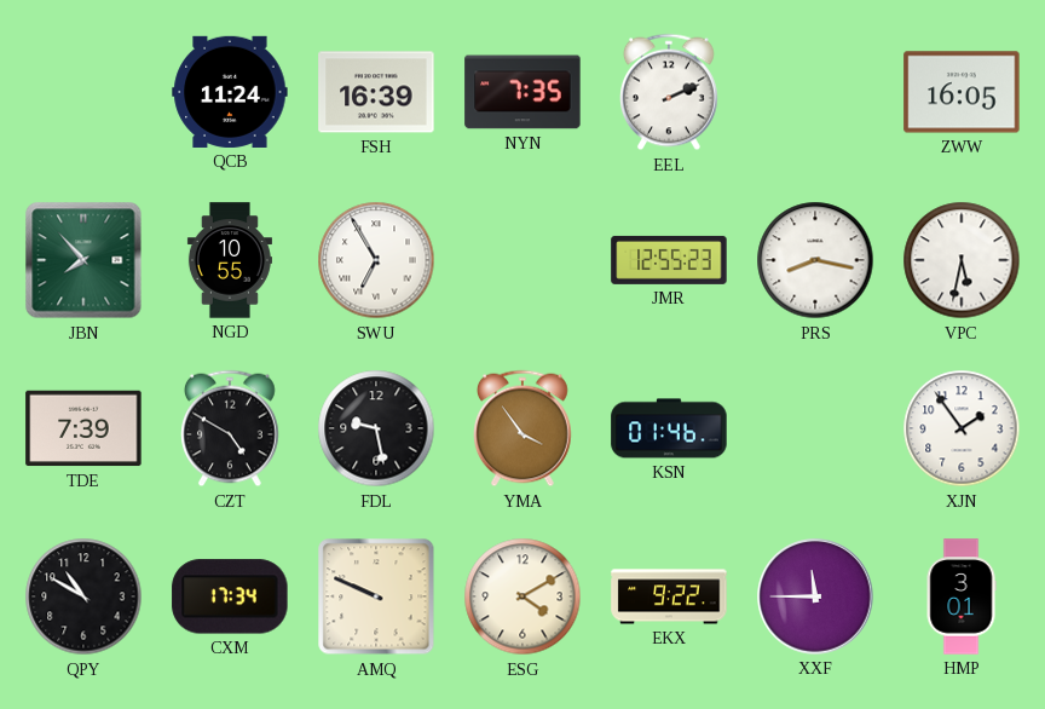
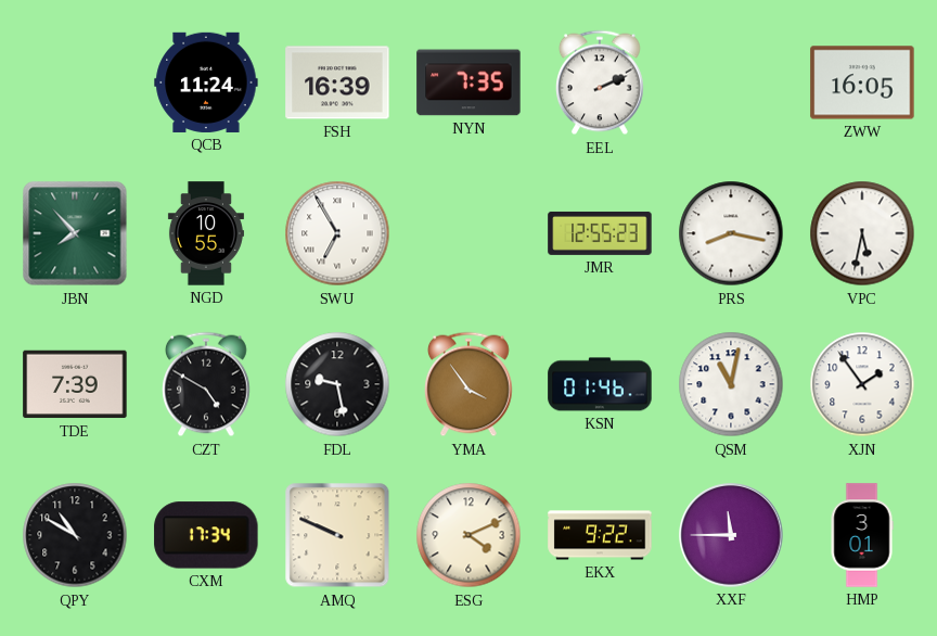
QSM: none -> 11:02 (731, 384)
ESG: 4:10 -> 4:11 (468, 535)
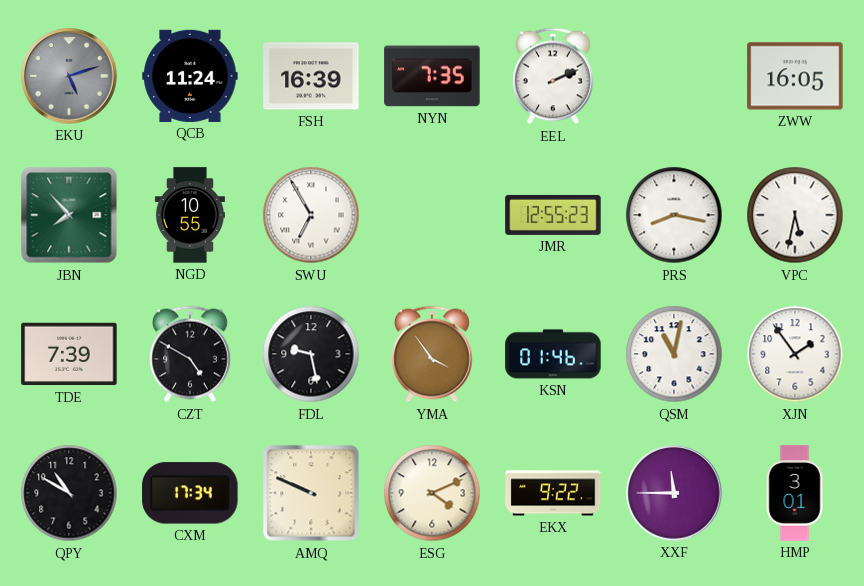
EKU: none -> 5:12 (69, 76)
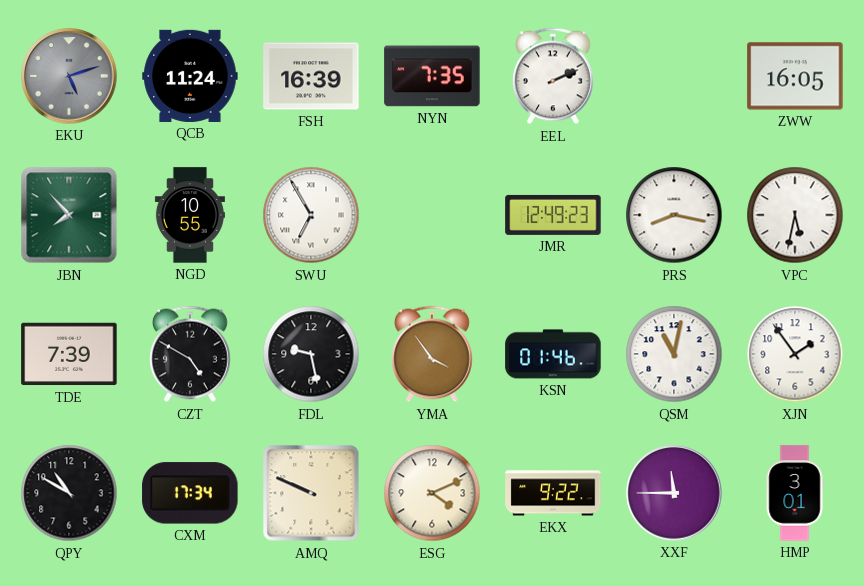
JMR: 12:55 -> 12:49 (553, 215)
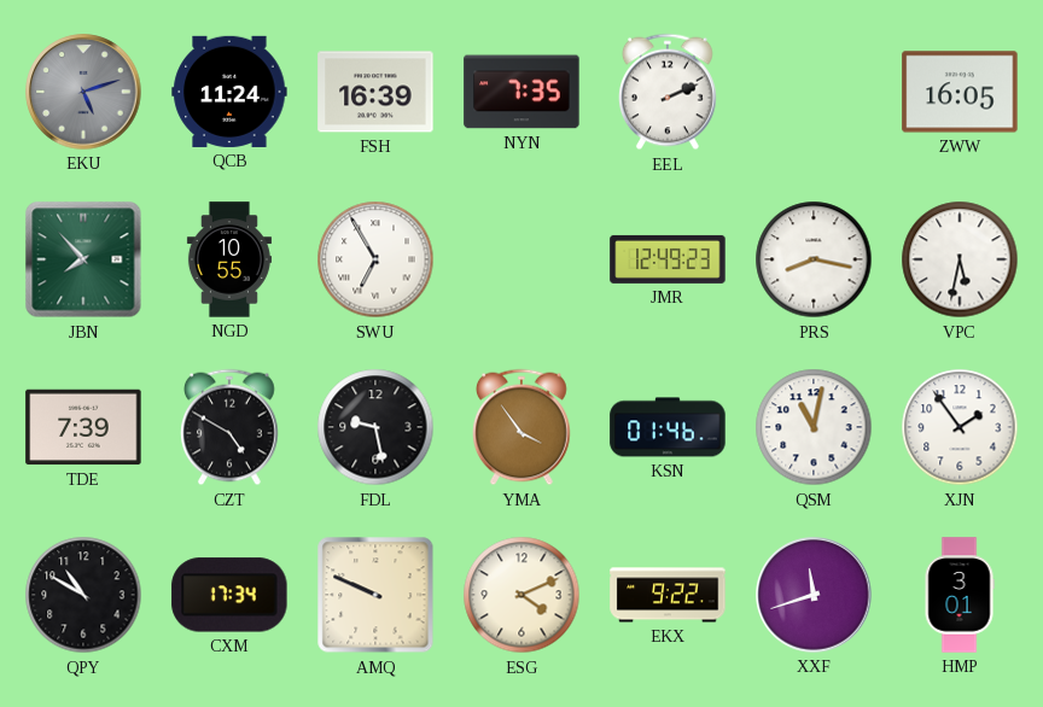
XXF: 11:45 -> 11:42 (814, 595)
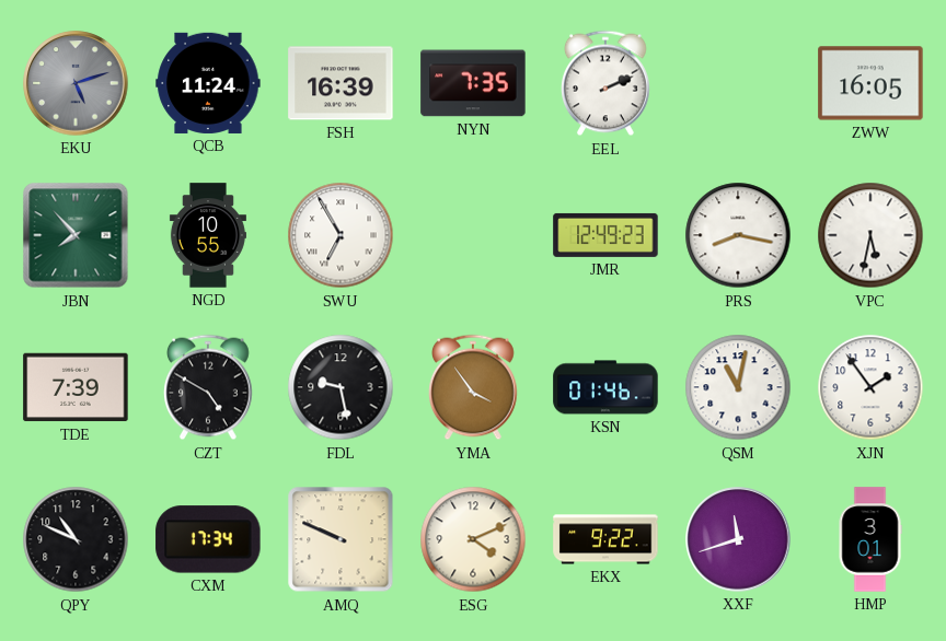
QPY: 10:50 -> 10:49 (76, 539)
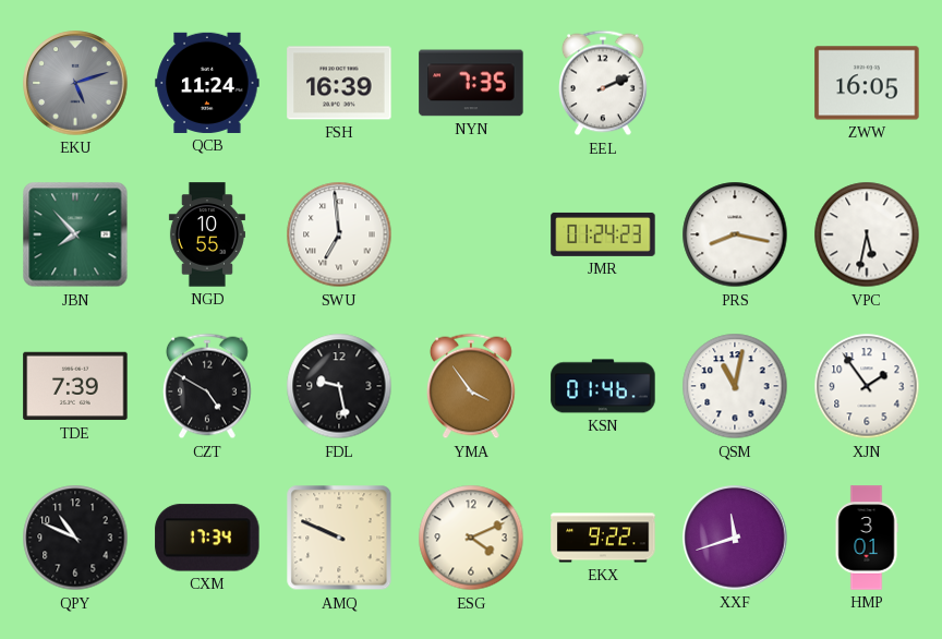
SWU: 6:55 -> 6:59 (339, 234)
JMR: 12:49 -> 01:24 (603, 234)
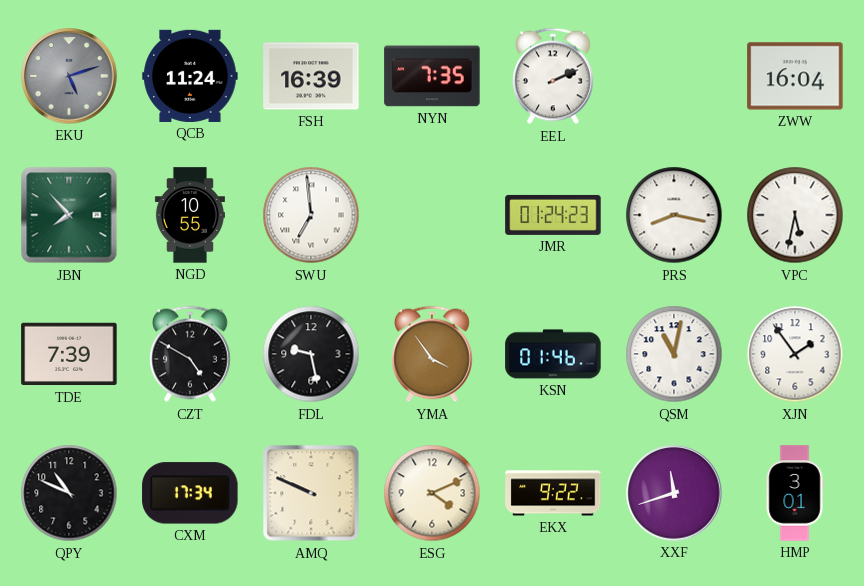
ZWW: 16:05 -> 16:04 (795, 76)
